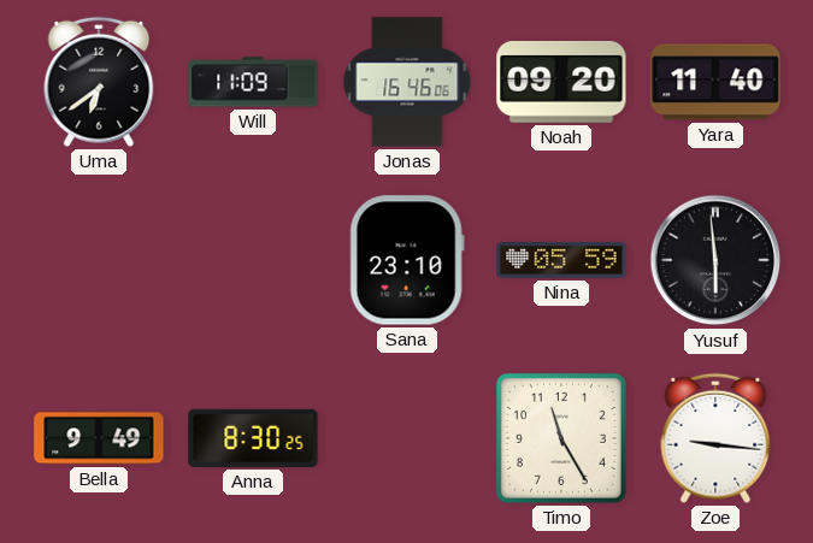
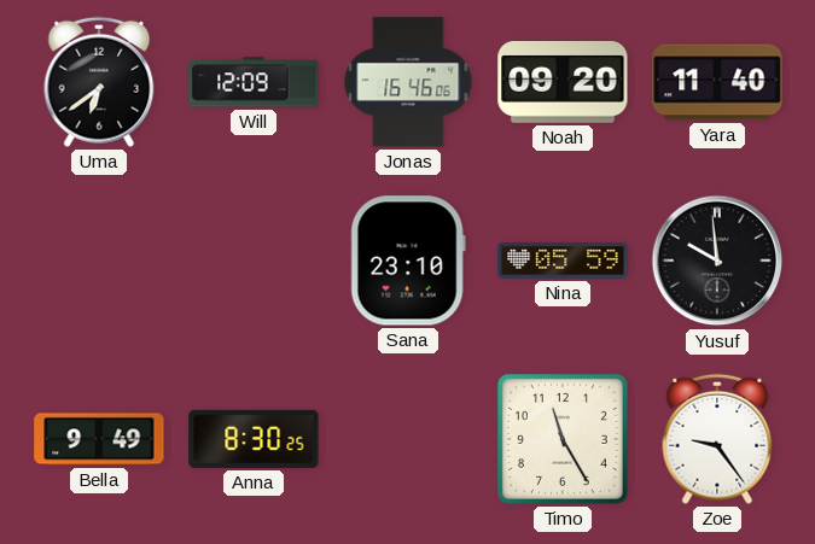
Will: 11:09 -> 12:09 (254, 82)
Yusuf: 5:59 -> 9:59 (717, 261)
Zoe: 9:16 -> 9:24 (717, 439)
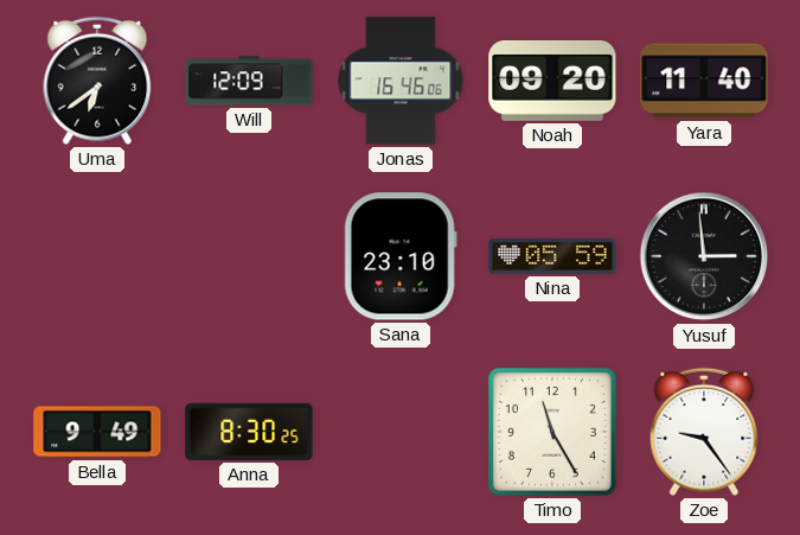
Yusuf: 9:59 -> 2:59 (704, 256)
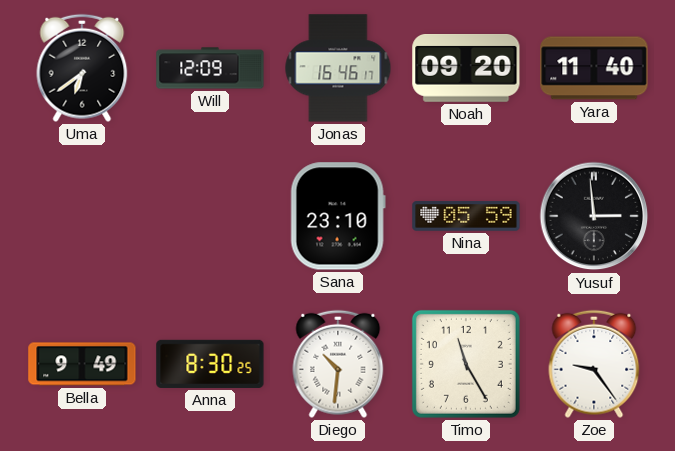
Jonas: 16:46:06 -> 16:46:17 (338, 68)
Diego: none -> 10:31 (338, 364)
